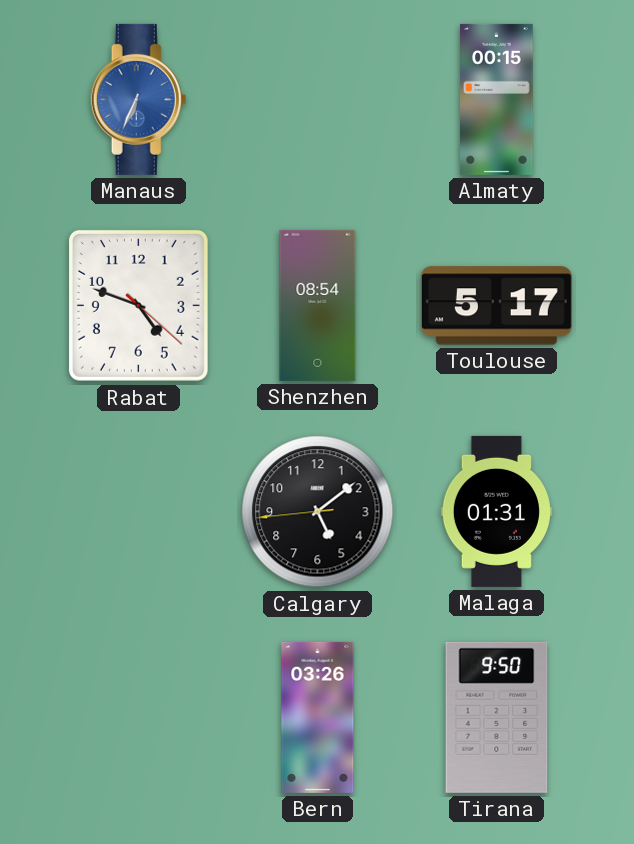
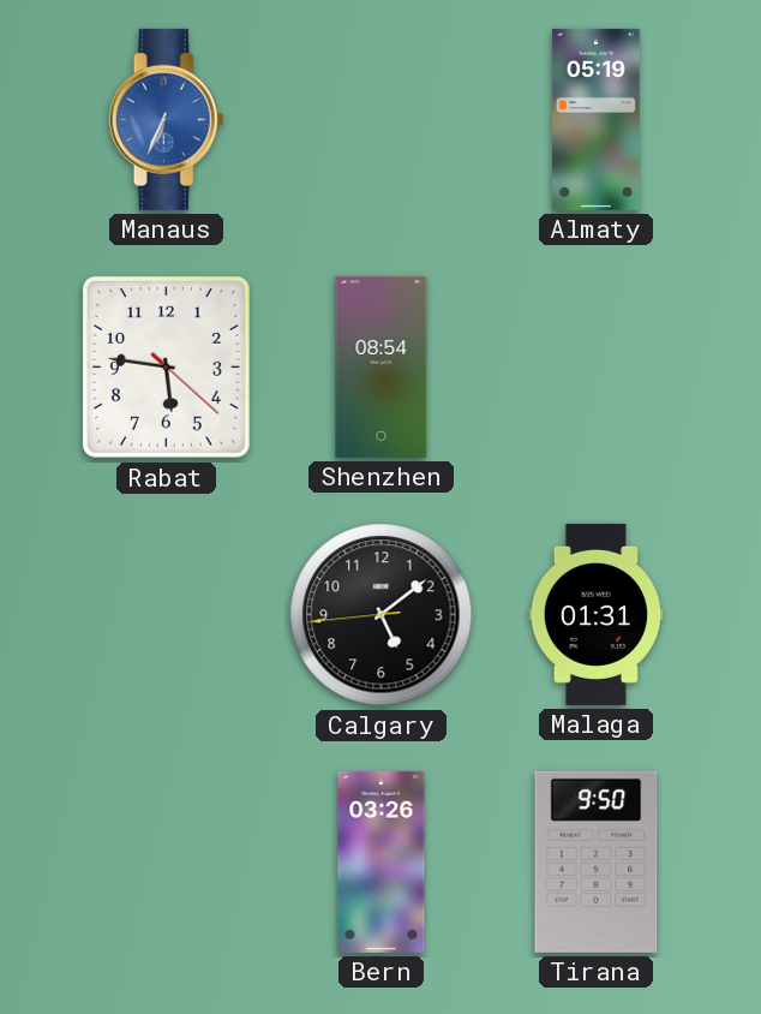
Almaty: 00:15 -> 05:19 (597, 119)
Rabat: 4:48 -> 5:46 (166, 366)
Toulouse: 5:17 -> none (496, 306)
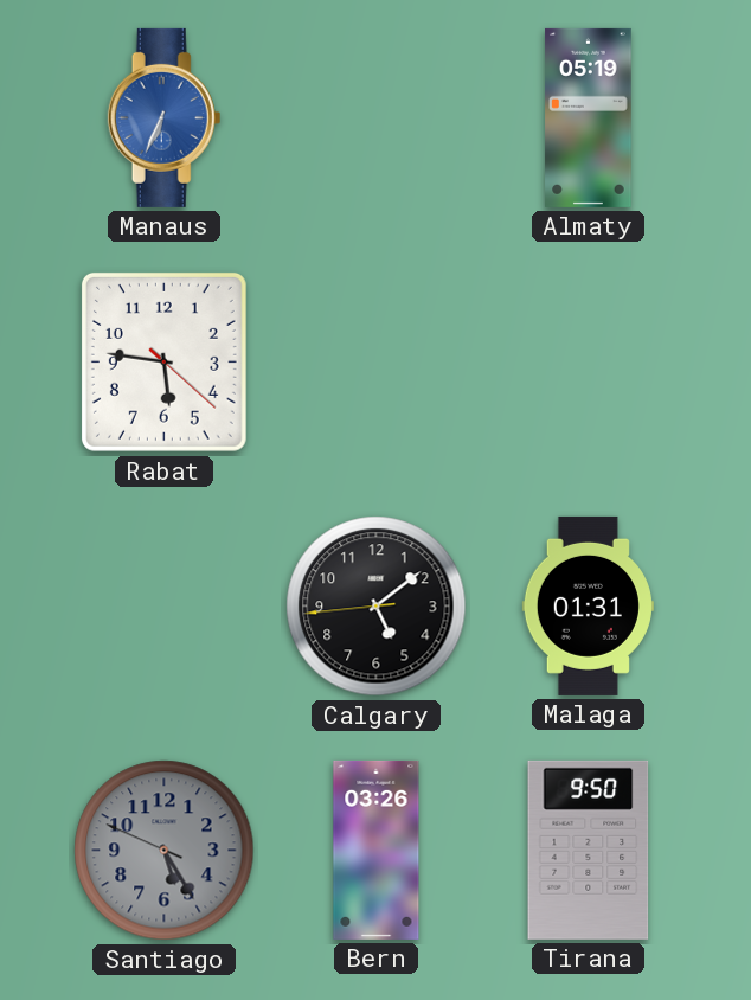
Shenzhen: 08:54 -> none (382, 366)
Santiago: none -> 5:24 (165, 851)
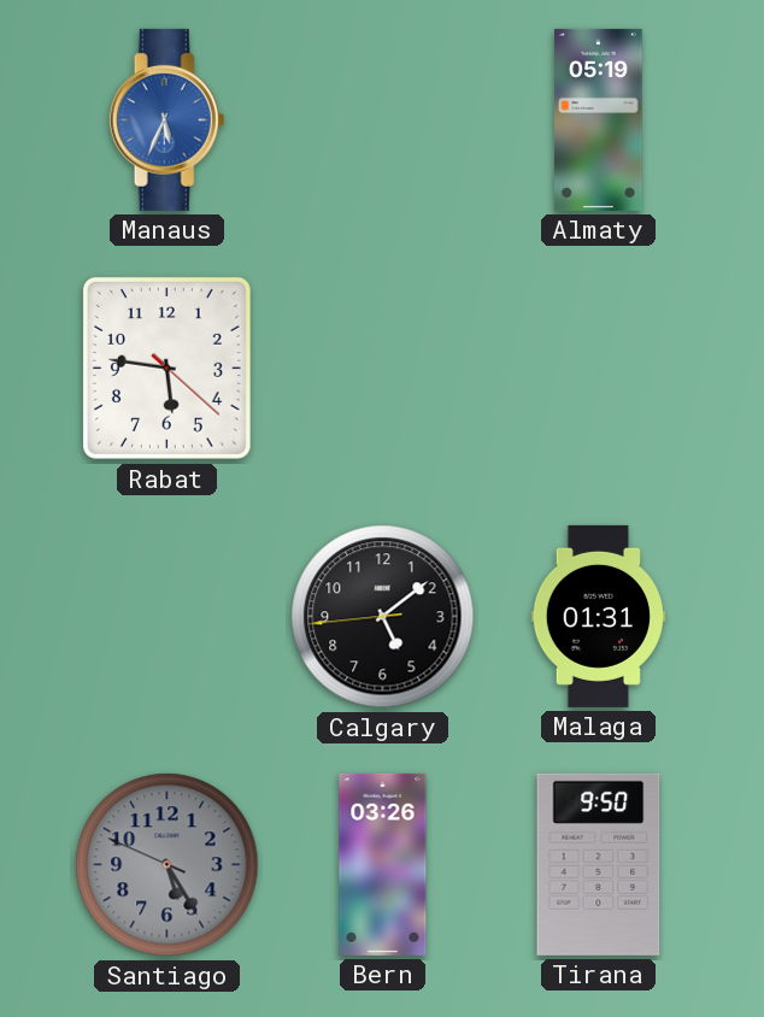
Manaus: 6:34 -> 5:34 (168, 119)
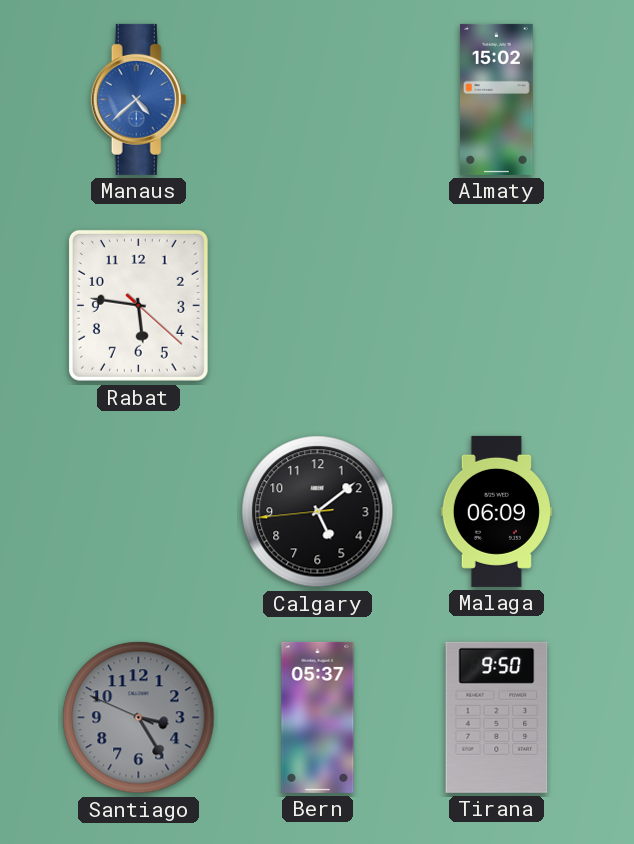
Manaus: 5:34 -> 4:38 (139, 99)
Almaty: 05:19 -> 15:02 (497, 99)
Malaga: 01:31 -> 06:09 (496, 511)
Santiago: 5:24 -> 3:24 (139, 718)
Bern: 03:26 -> 05:37 (318, 717)
